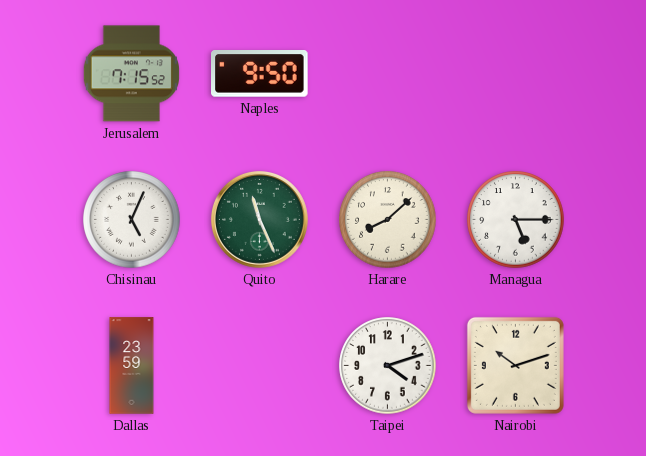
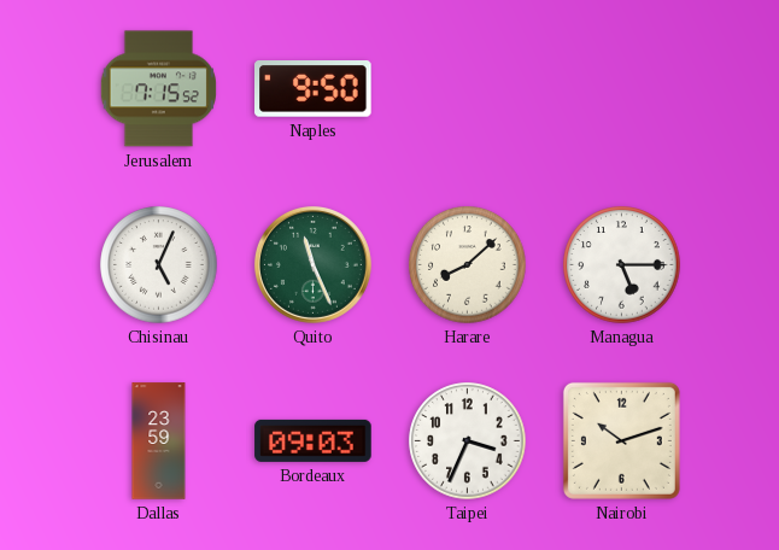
Bordeaux: none -> 09:03 (314, 440)
Taipei: 4:12 -> 3:34 (468, 441)
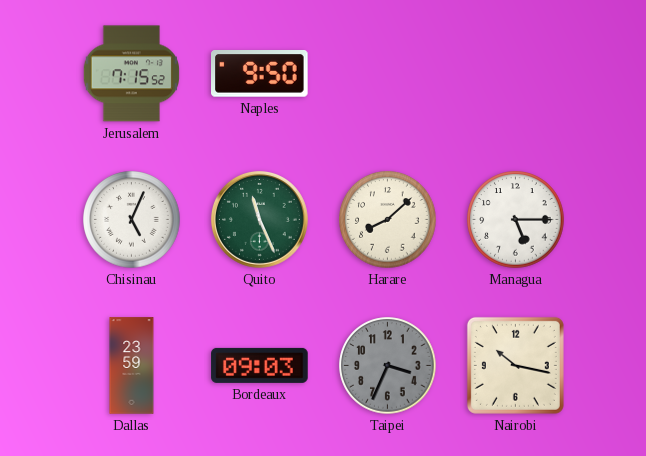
Taipei dial: white -> grey (388, 366)
Nairobi: 10:12 -> 10:17 (515, 365)
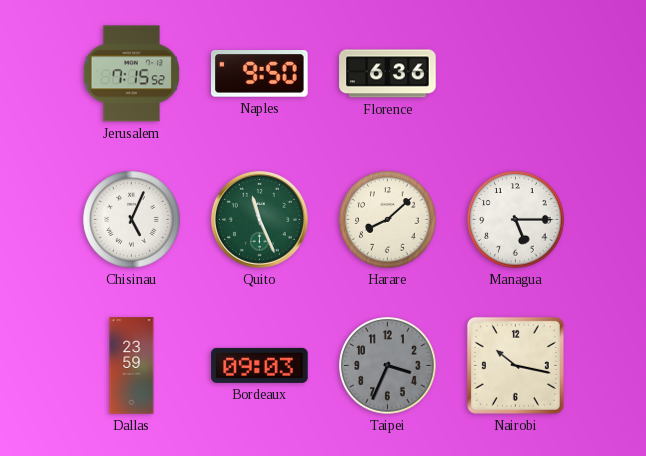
Florence: none -> 6:36 (388, 74)
